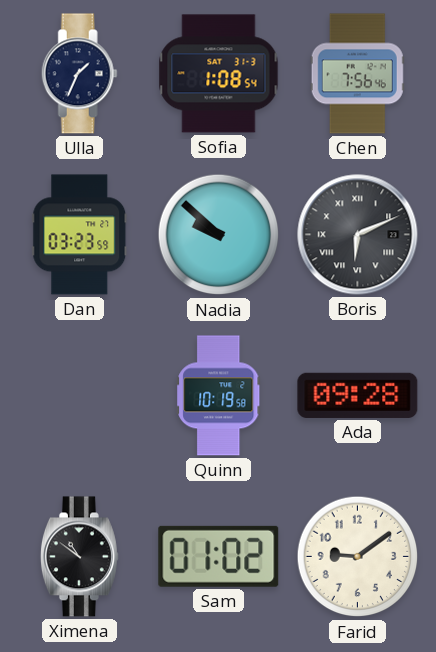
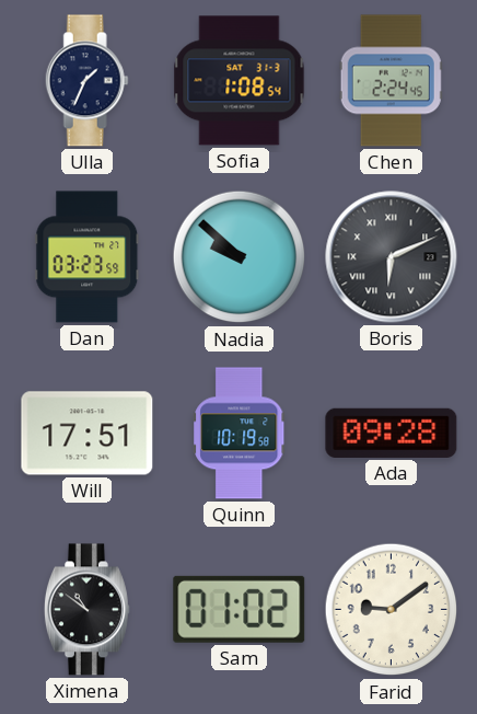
Chen: 7:56 -> 2:24 (391, 81)
Will: none -> 17:51 (88, 434)
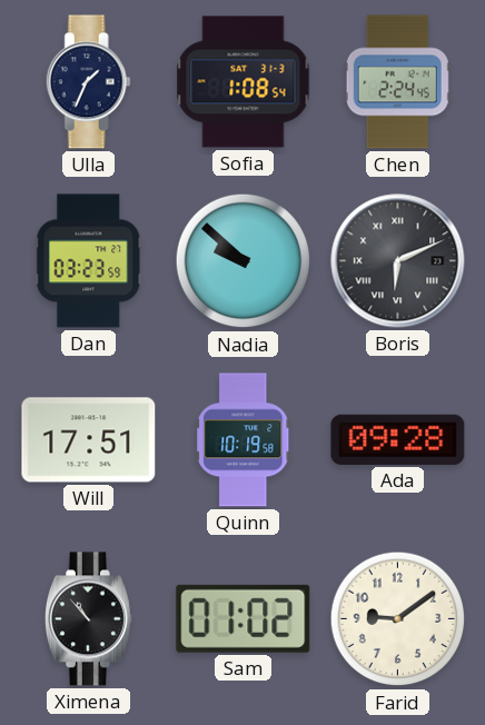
Ximena: 10:51 -> 10:53 (88, 619)
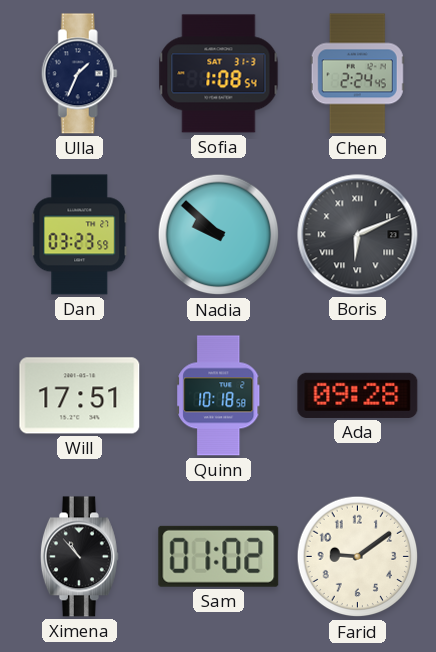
Quinn: 10:19 -> 10:18 (219, 396)
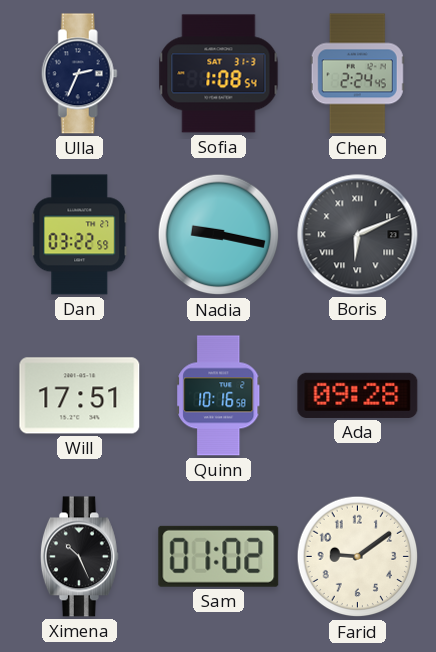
Ulla: 1:34 -> 2:34 (79, 74)
Dan: 03:23 -> 03:22 (80, 235)
Nadia: 9:52 -> 9:17 (219, 235)
Quinn: 10:18 -> 10:16 (219, 396)
Ximena: 10:53 -> 10:26 (79, 557)
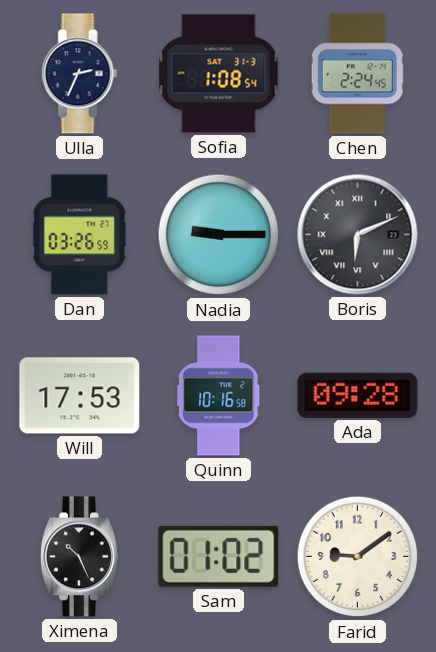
Dan: 03:22 -> 03:26 (80, 235)
Nadia: 9:17 -> 9:15 (219, 235)
Will: 17:51 -> 17:53 (80, 396)
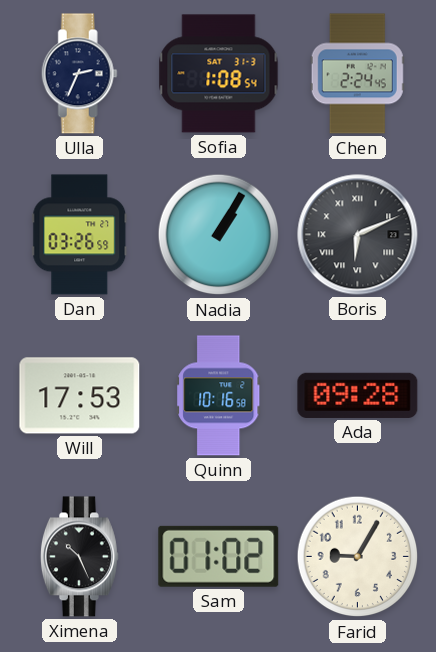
Nadia: 9:15 -> 1:05 (219, 235)
Farid: 9:09 -> 9:05 (358, 557)
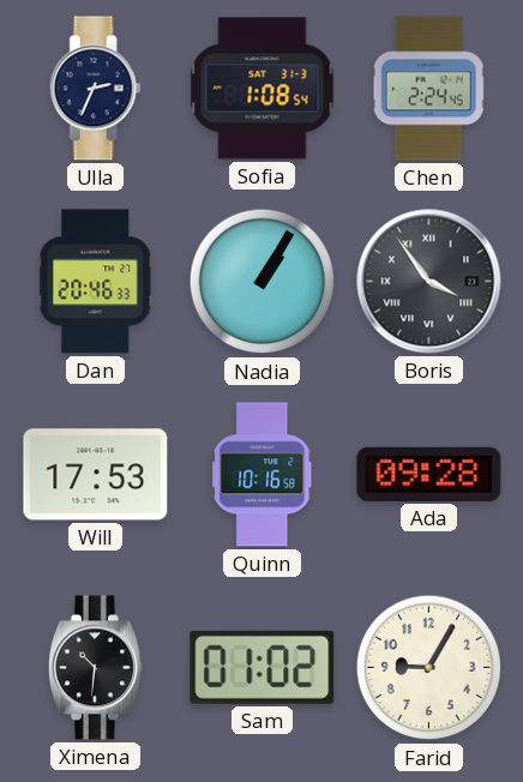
Dan: 03:26 -> 20:46 (96, 282)
Boris: 6:11 -> 3:54 (429, 282)
Ximena: 10:26 -> 10:31 (95, 668)
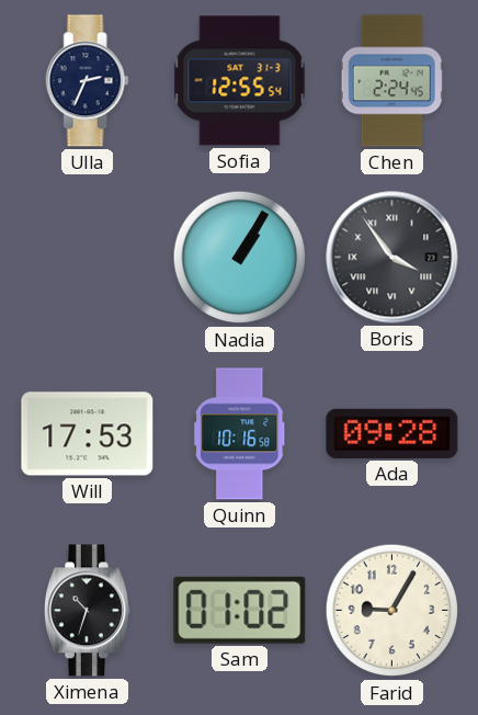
Sofia: 1:08 -> 12:55 (240, 81)
Dan: 20:46 -> none (96, 282)
Ximena: 10:31 -> 10:33 (87, 611)
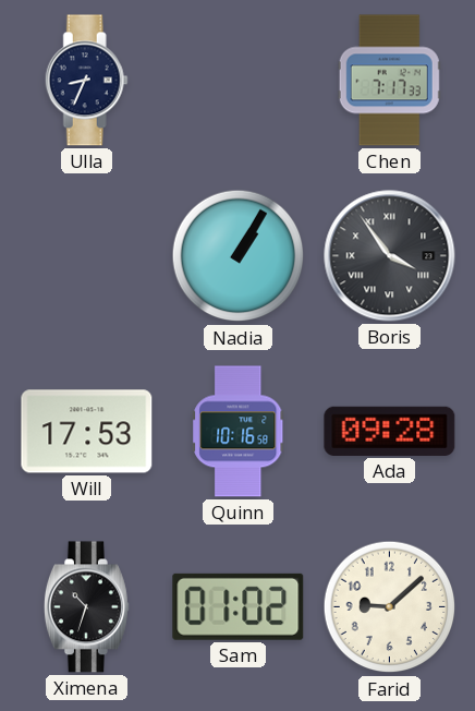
Ulla: 2:34 -> 8:34 (86, 81)
Sofia: 12:55 -> none (240, 81)
Chen: 2:24 -> 7:17 (389, 81)
Farid: 9:05 -> 9:08 (390, 607)
